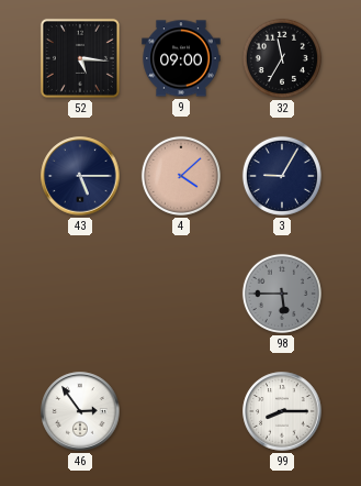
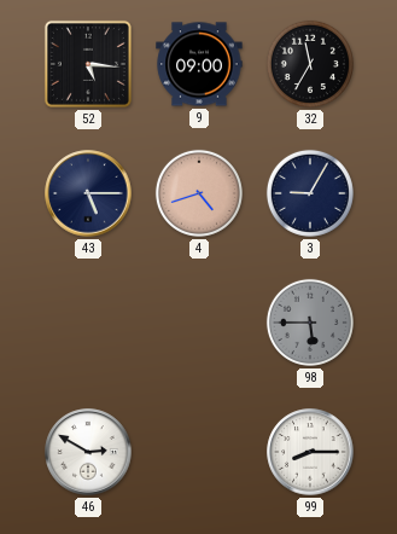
4: 4:08 -> 4:42 (199, 193)
46: 2:54 -> 2:50 (88, 452)
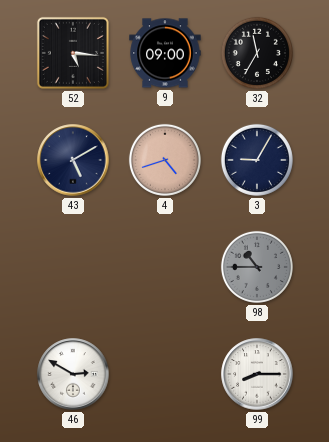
43: 5:15 -> 5:10 (73, 160)
98: 5:45 -> 10:45 (257, 267)
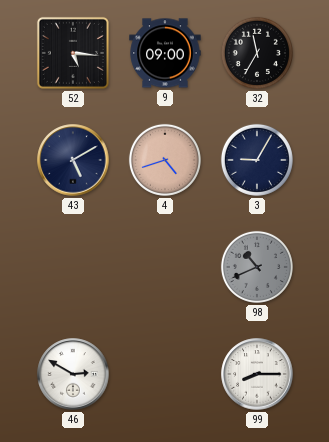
98: 10:45 -> 10:41 (257, 267)
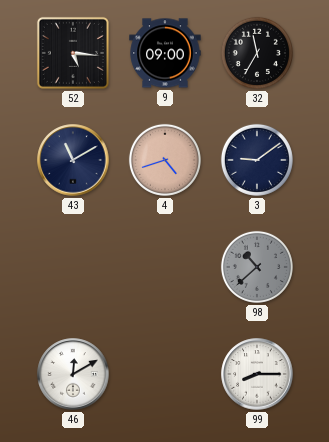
43: 5:10 -> 11:10 (73, 160)
3: 9:05 -> 9:09 (257, 160)
98: 10:41 -> 10:38 (257, 267)
46: 2:50 -> 12:10 (73, 374)
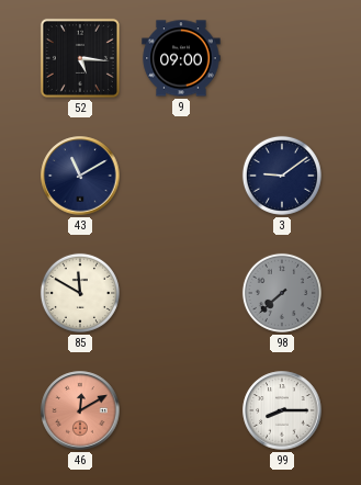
32: 11:35 -> none (257, 53)
4: 4:42 -> none (165, 160)
85: none -> 11:50 (80, 293)
98: 10:38 -> 7:38 (282, 293)
46 dial: white -> salmon (80, 410)
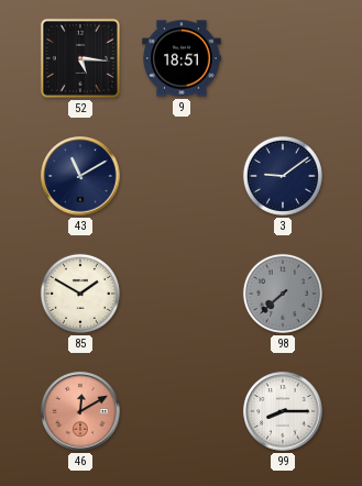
9: 09:00 -> 18:51 (182, 58)
85: 11:50 -> 1:50 (80, 294)
